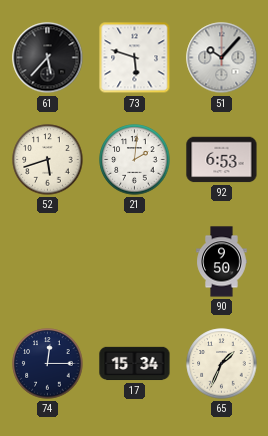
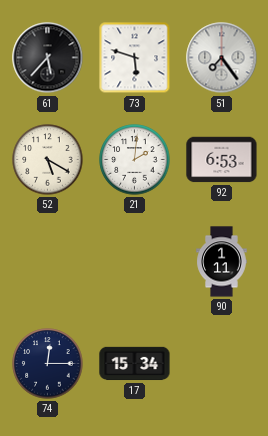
51: 10:07 -> 7:24 (222, 58)
52: 5:42 -> 5:20 (48, 160)
90: 9:50 -> 1:11 (222, 262)
65: 1:34 -> none (222, 364)
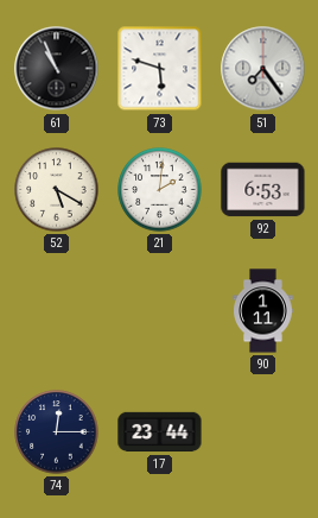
61: 5:37 -> 10:56 (57, 69)
17: 15:34 -> 23:44 (160, 432)
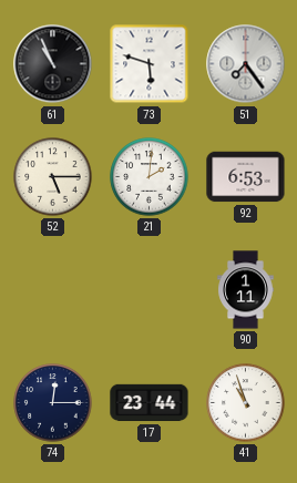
52: 5:20 -> 5:15 (53, 177)
41: none -> 10:57 (246, 403)
